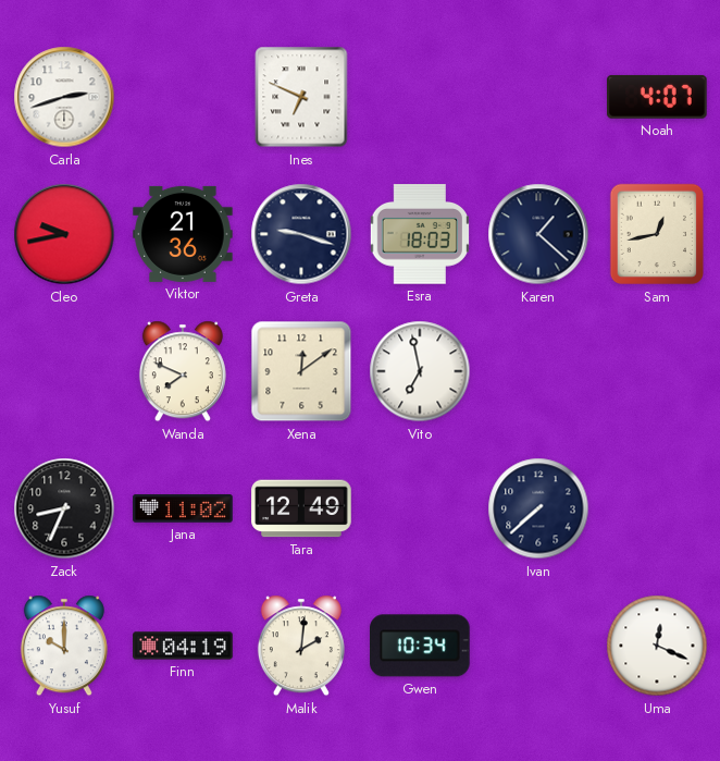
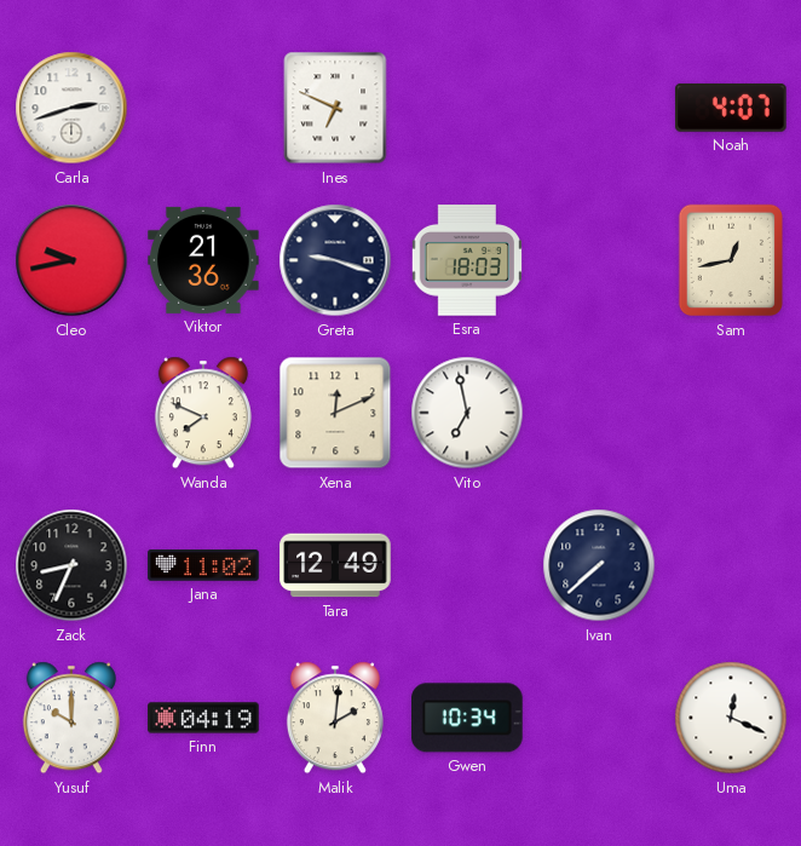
Karen: 1:22 -> none (538, 234)
Xena: 12:09 -> 12:11 (335, 413)
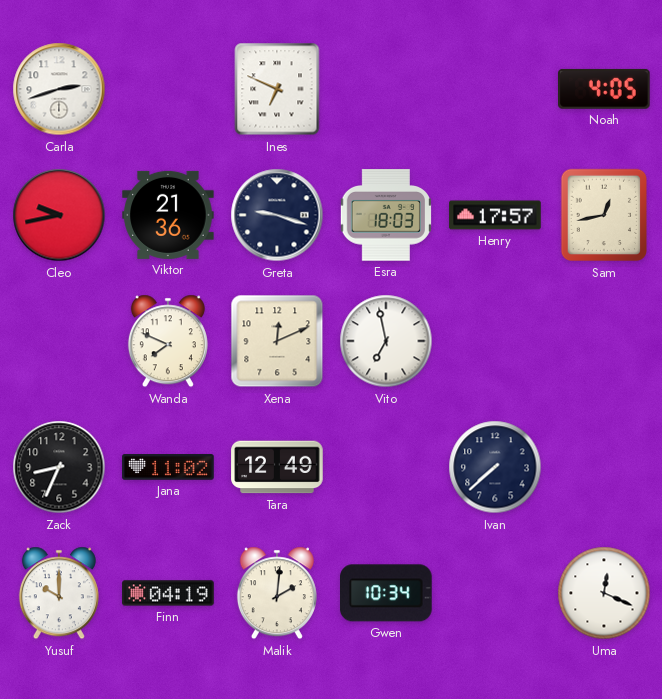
Noah: 4:07 -> 4:05 (605, 89)
Henry: none -> 17:57 (495, 215)
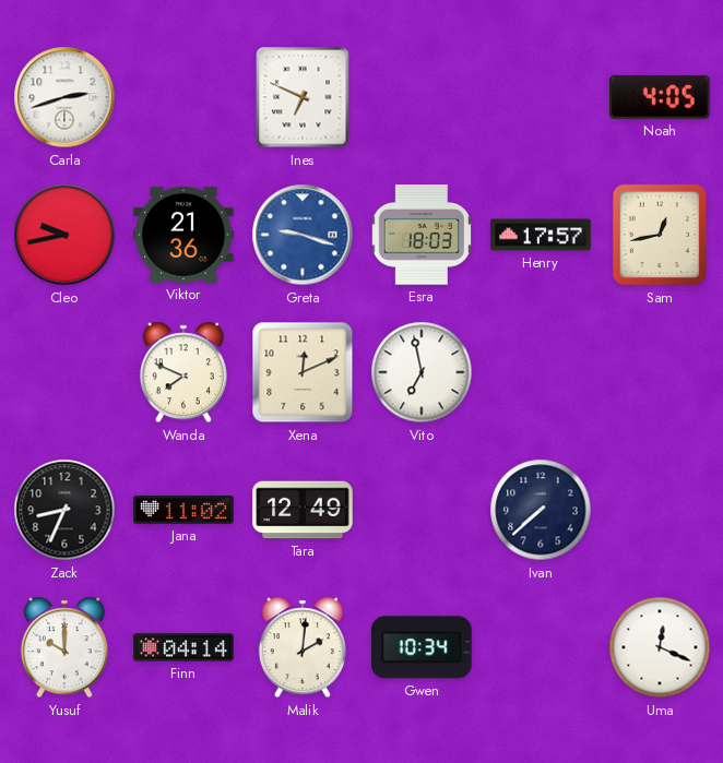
Greta dial: navy -> blue (303, 235)
Finn: 04:19 -> 04:14 (183, 647)
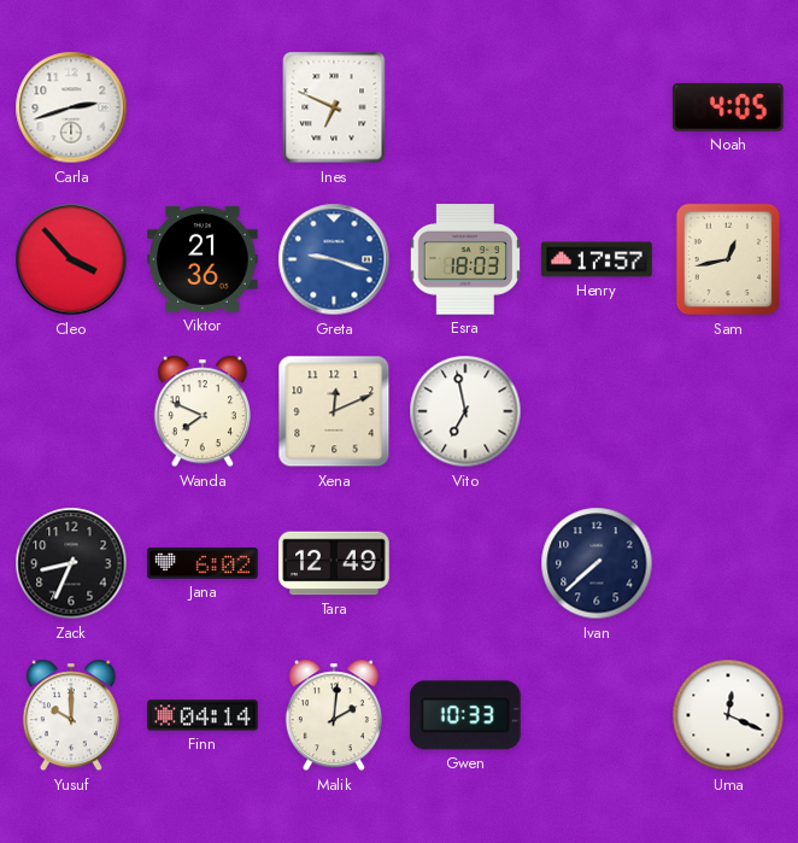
Cleo: 9:43 -> 3:53 (71, 259)
Jana: 11:02 -> 6:02 (203, 563)
Gwen: 10:34 -> 10:33 (467, 715)
